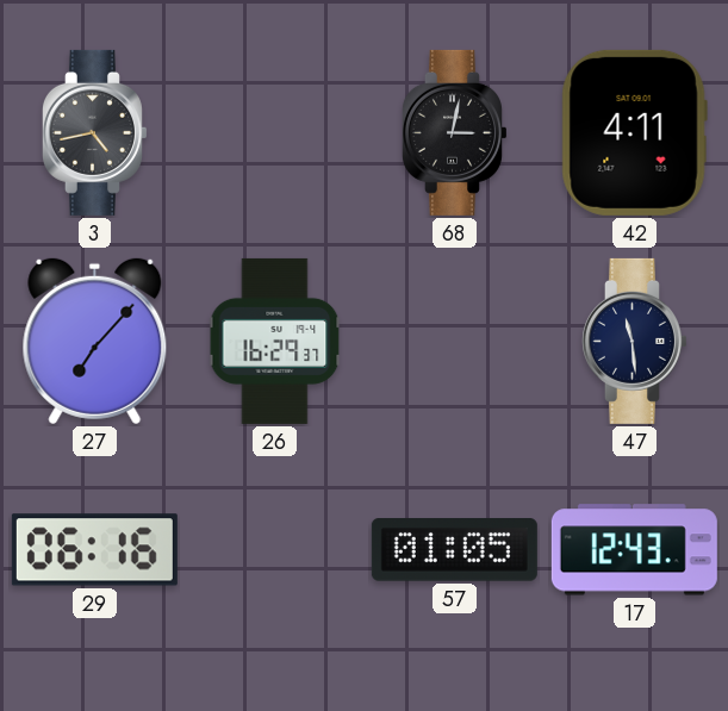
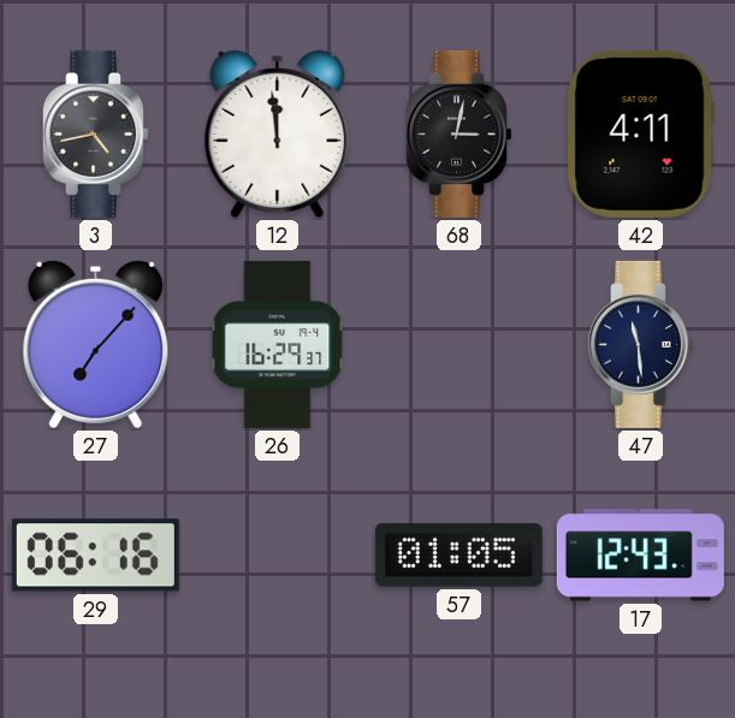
12: none -> 11:59 (278, 135)
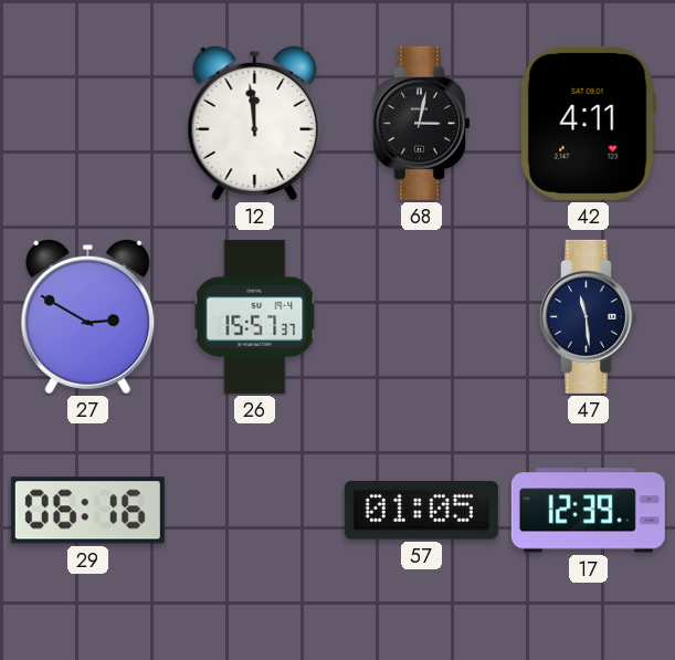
3: 4:43 -> none (95, 133)
27: 7:07 -> 2:50 (88, 317)
26: 16:29 -> 15:57 (255, 316)
17: 12:43 -> 12:39 (588, 511)
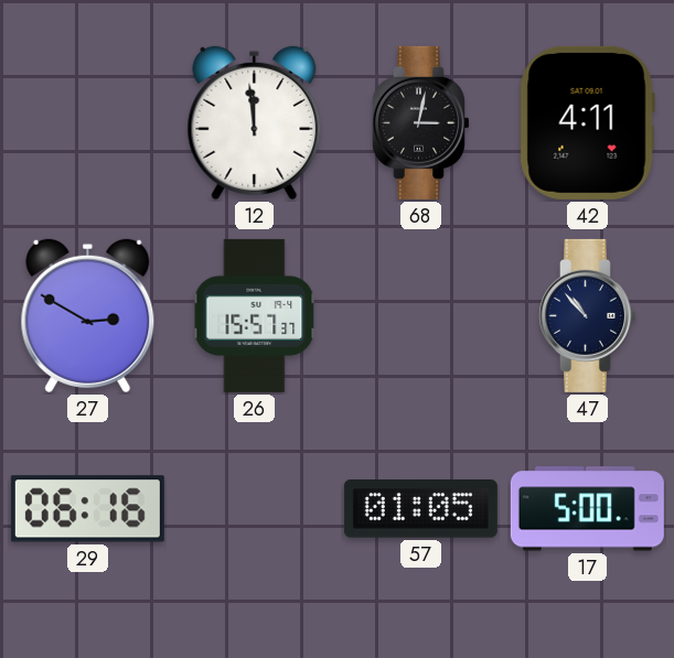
47: 11:29 -> 10:53 (587, 315)
17: 12:39 -> 5:00 (587, 509)
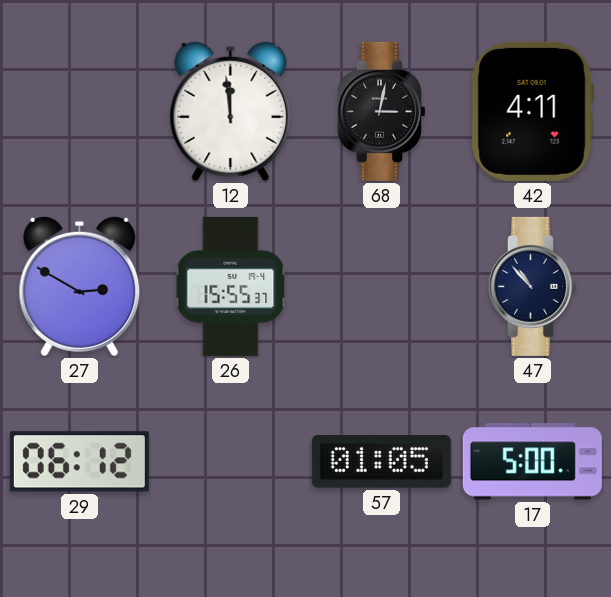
26: 15:57 -> 15:55 (231, 286)
29: 06:16 -> 06:12 (79, 462)
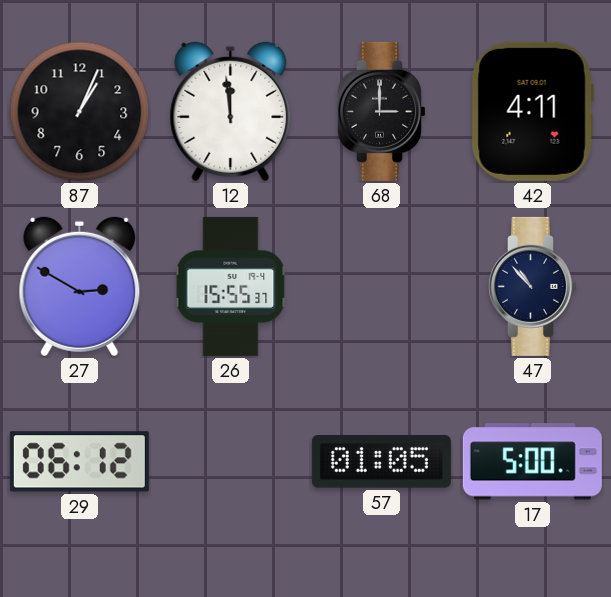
87: none -> 1:04 (80, 112)
68: 3:02 -> 3:00 (381, 111)
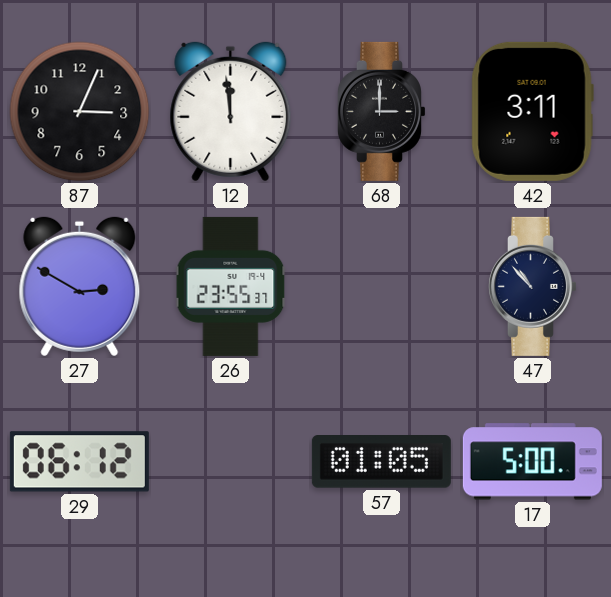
87: 1:04 -> 3:04 (80, 112)
42: 4:11 -> 3:11 (532, 111)
26: 15:55 -> 23:55 (231, 286)
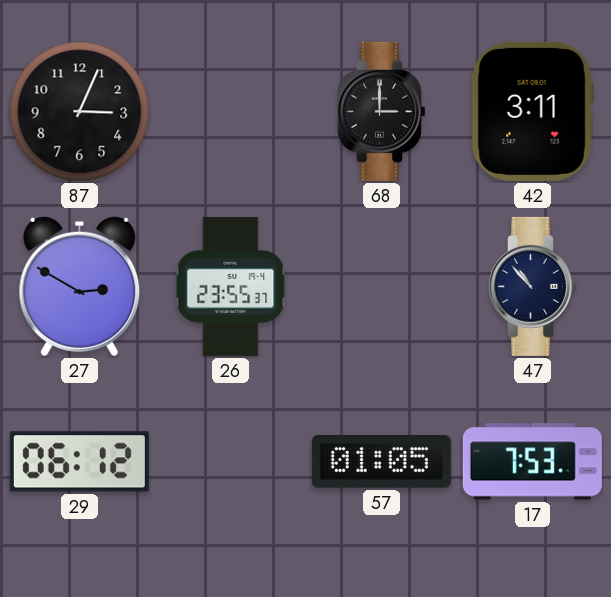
12: 11:59 -> none (231, 112)
17: 5:00 -> 7:53 (532, 462)
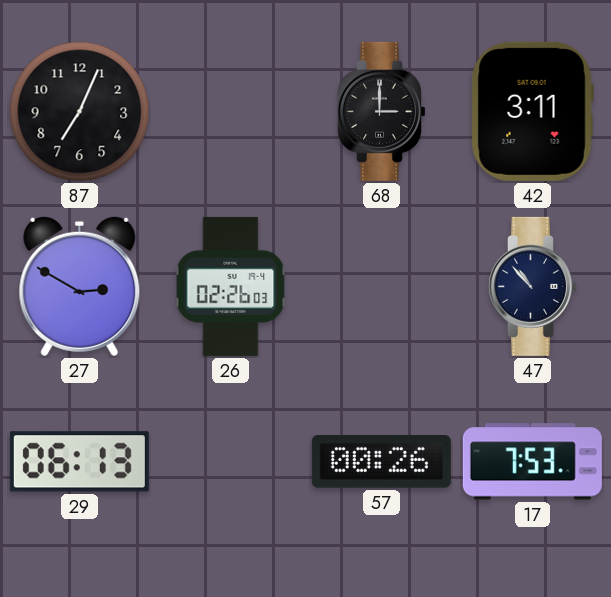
87: 3:04 -> 7:04 (80, 112)
26: 23:55 -> 02:26 (231, 286)
29: 06:12 -> 06:13 (79, 462)
57: 01:05 -> 00:26 (381, 462)
